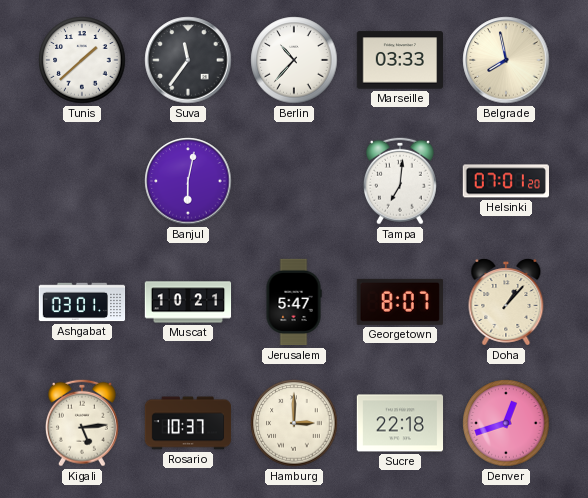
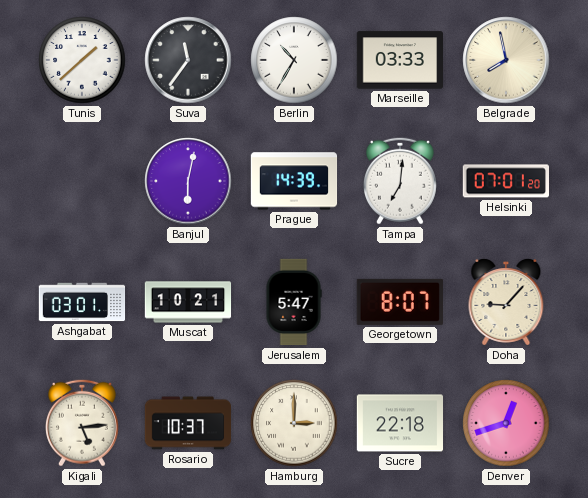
Berlin: 10:37 -> 10:35 (294, 60)
Prague: none -> 14:39 (294, 181)
Doha: 1:07 -> 9:07 (506, 303)
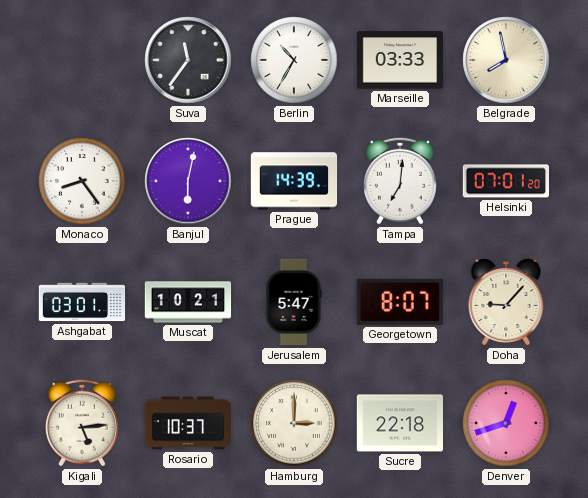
Tunis: 1:38 -> none (82, 60)
Monaco: none -> 8:24 (82, 181)
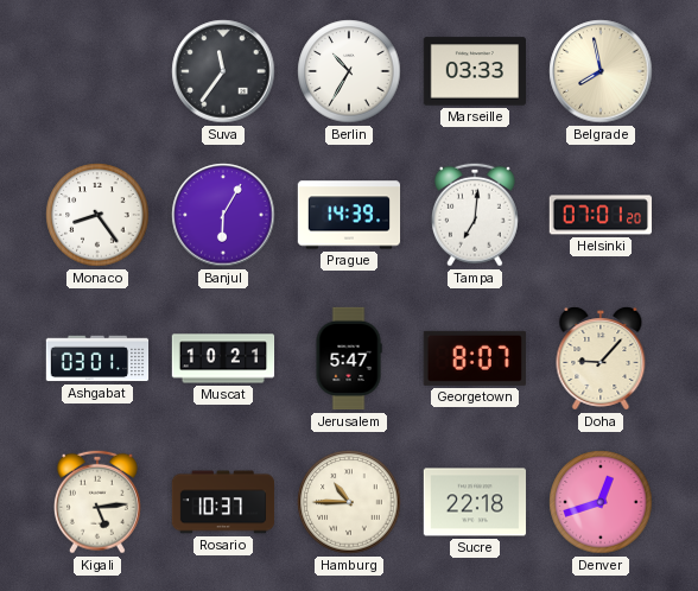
Banjul: 6:02 -> 6:05 (223, 215)
Hamburg: 3:00 -> 10:45 (349, 502)
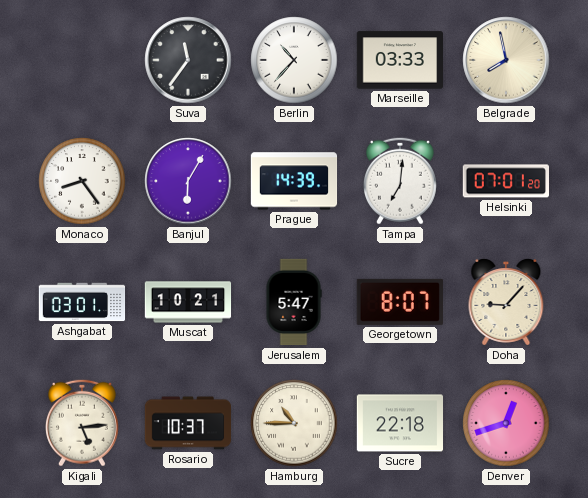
Berlin: 10:35 -> 10:37 (294, 60)
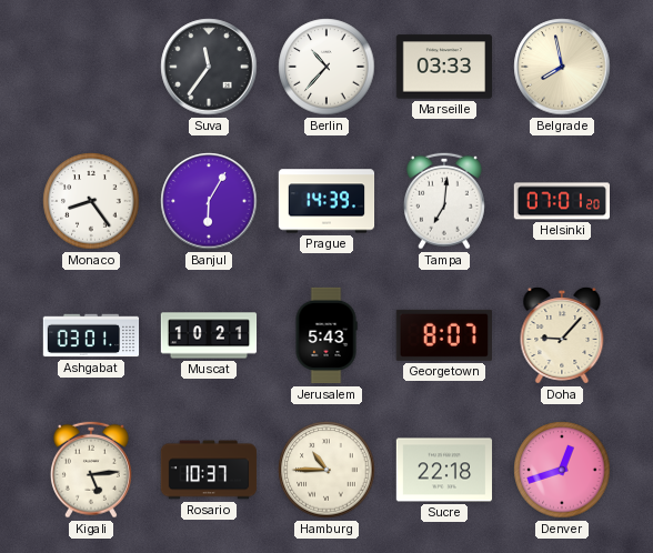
Jerusalem: 5:47 -> 5:43 (326, 335)
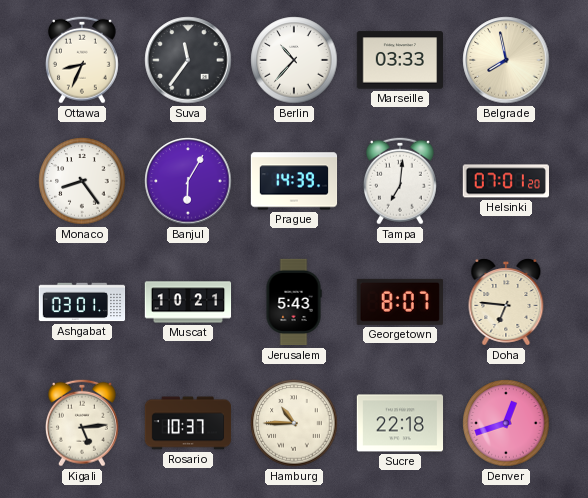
Ottawa: none -> 8:34 (82, 60)
Doha: 9:07 -> 6:46 (506, 303)
